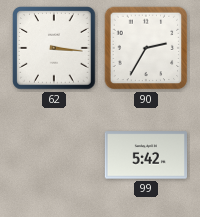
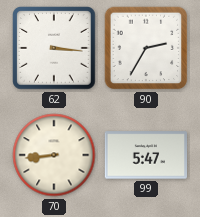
70: none -> 8:44 (54, 155)
99: 5:42 -> 5:47 (145, 155)
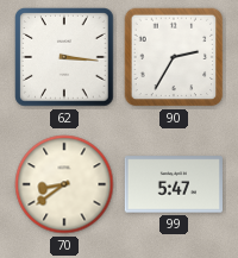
70: 8:44 -> 8:39 (64, 184)
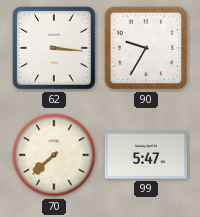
90: 2:35 -> 9:35 (146, 48)
70: 8:39 -> 7:38 (54, 155)
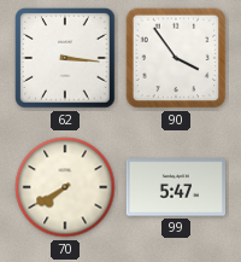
90: 9:35 -> 3:54 (176, 58)
70: 7:38 -> 7:40 (65, 187)
